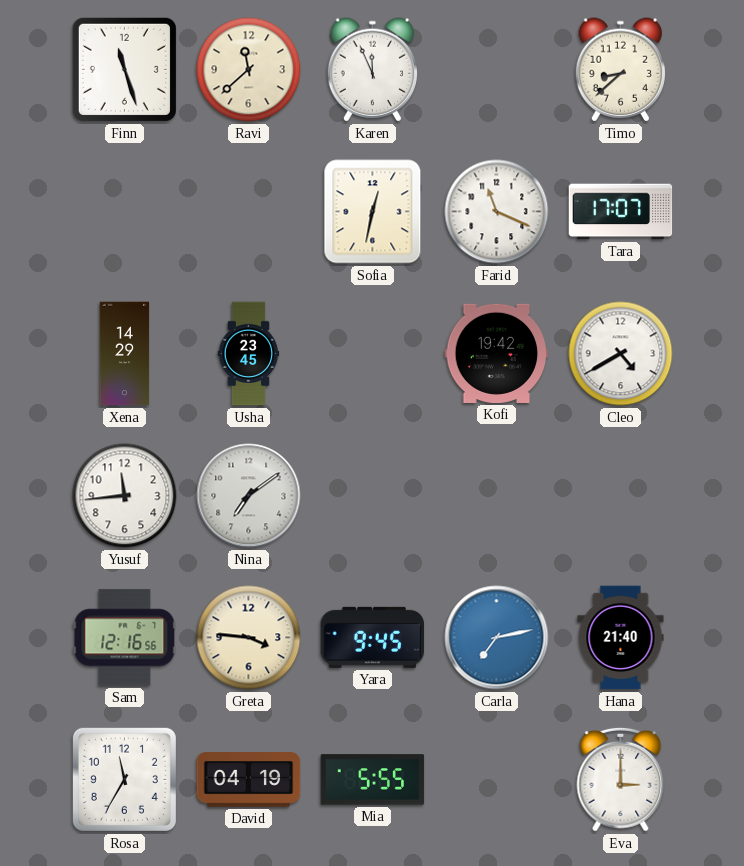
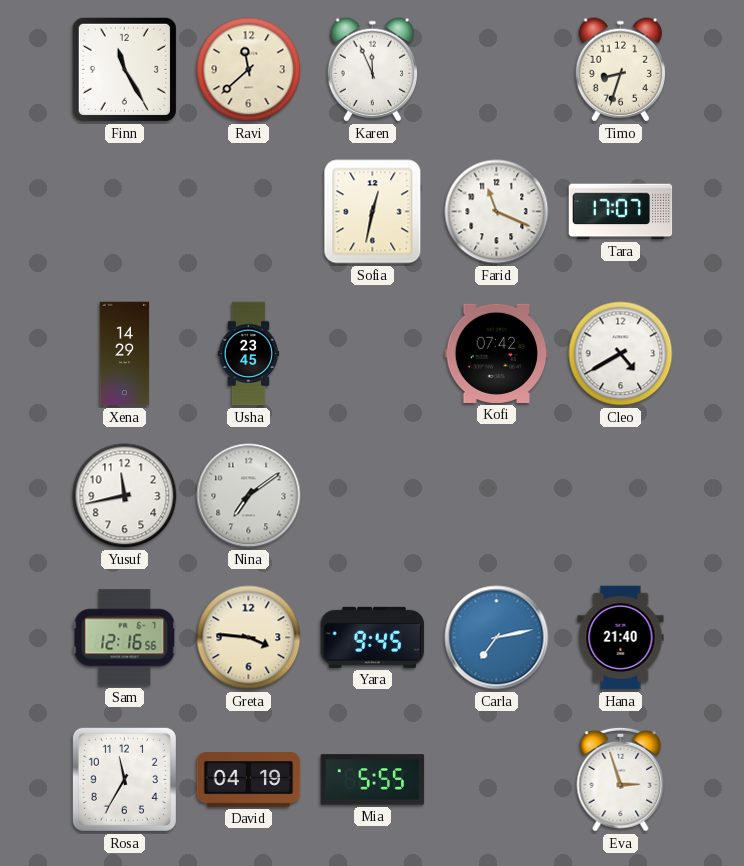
Finn: 11:27 -> 11:25 (124, 69)
Timo: 8:38 -> 8:33 (620, 70)
Kofi: 19:42 -> 07:42 (497, 353)
Yusuf: 11:44 -> 11:43 (125, 496)
Eva: 3:00 -> 2:57 (621, 779)
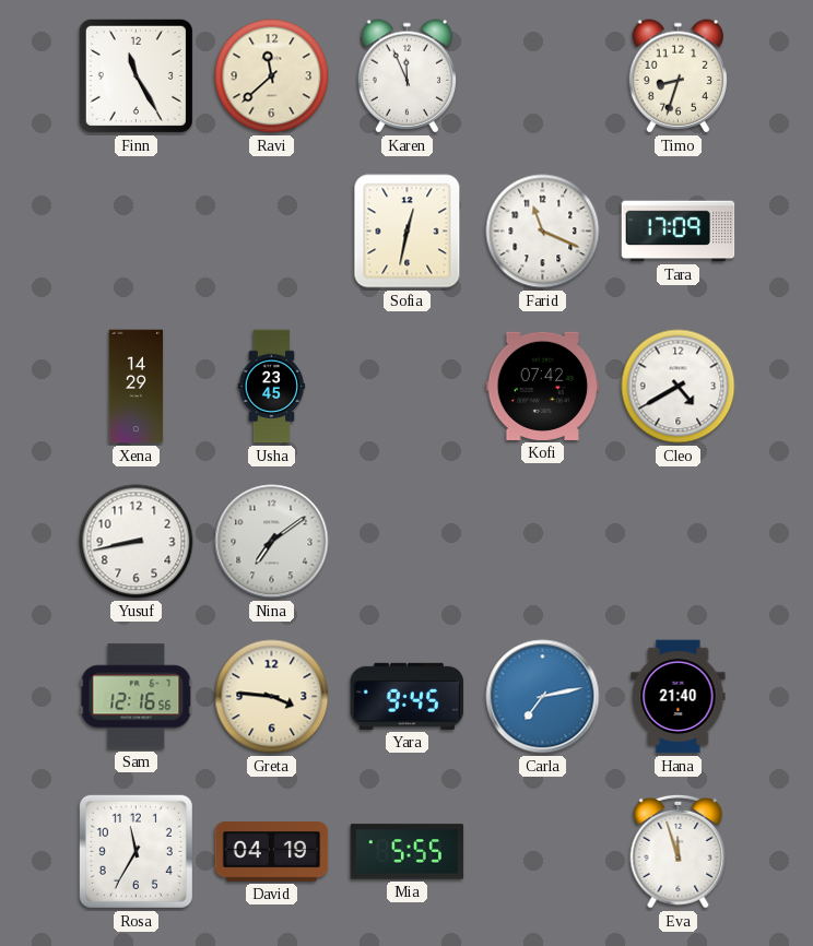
Tara: 17:07 -> 17:09 (679, 232)
Yusuf: 11:43 -> 8:43 (137, 542)
Eva: 2:57 -> 11:57 (679, 851)
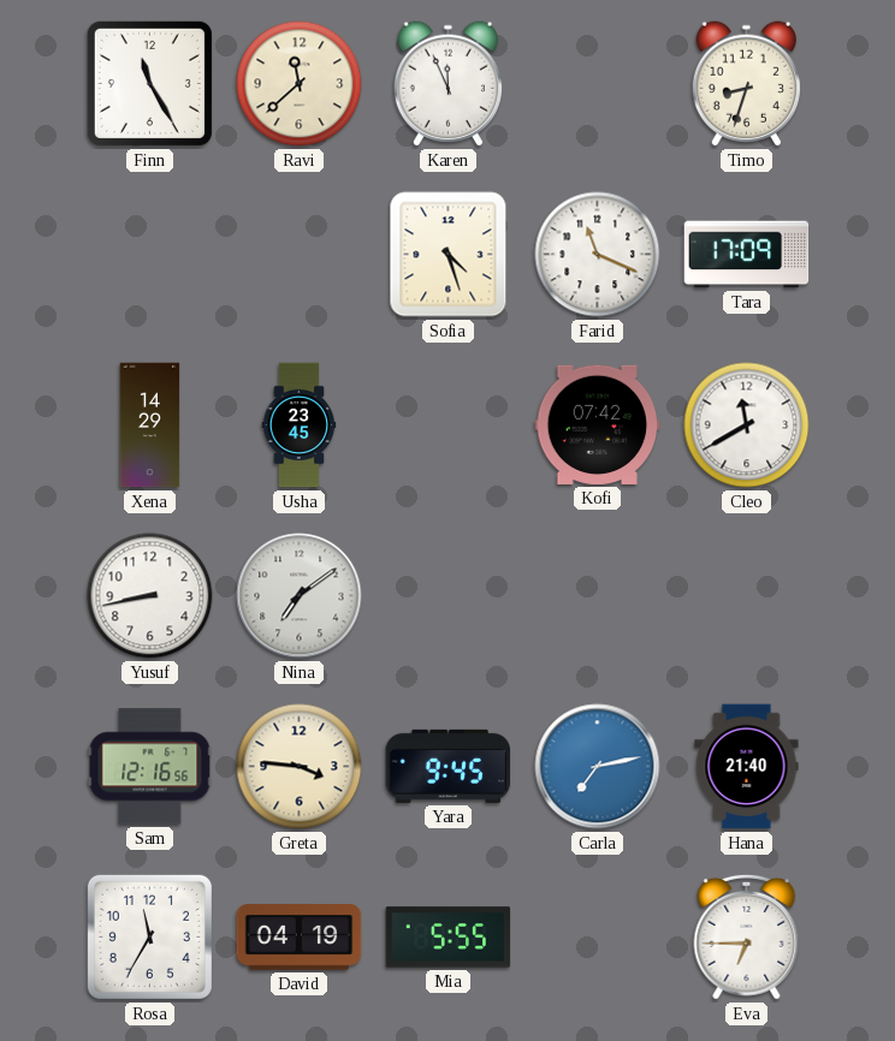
Sofia: 12:32 -> 4:27 (449, 255)
Cleo: 4:40 -> 11:40 (747, 426)
Eva: 11:57 -> 6:45 (747, 936)
